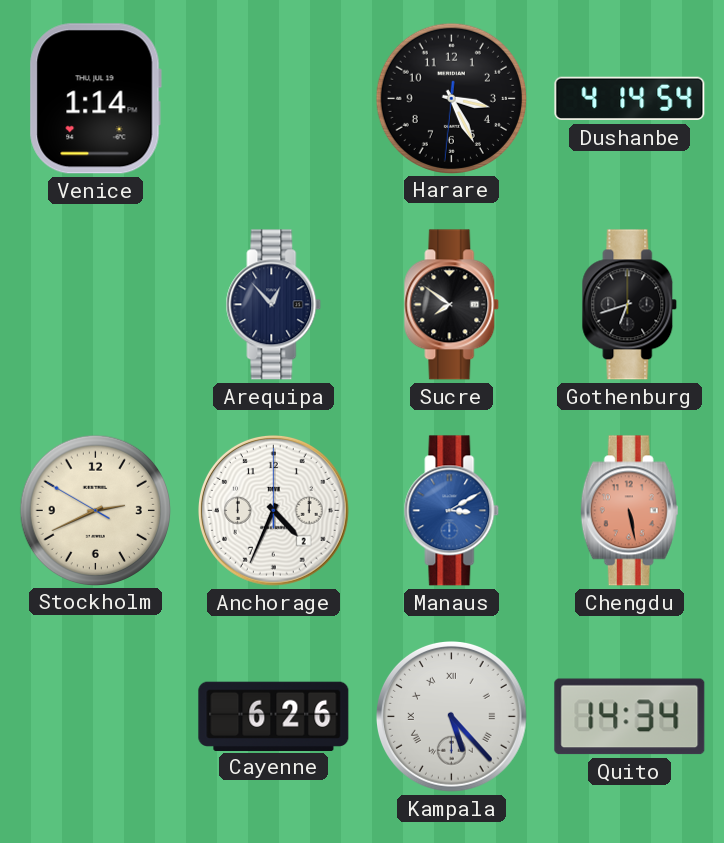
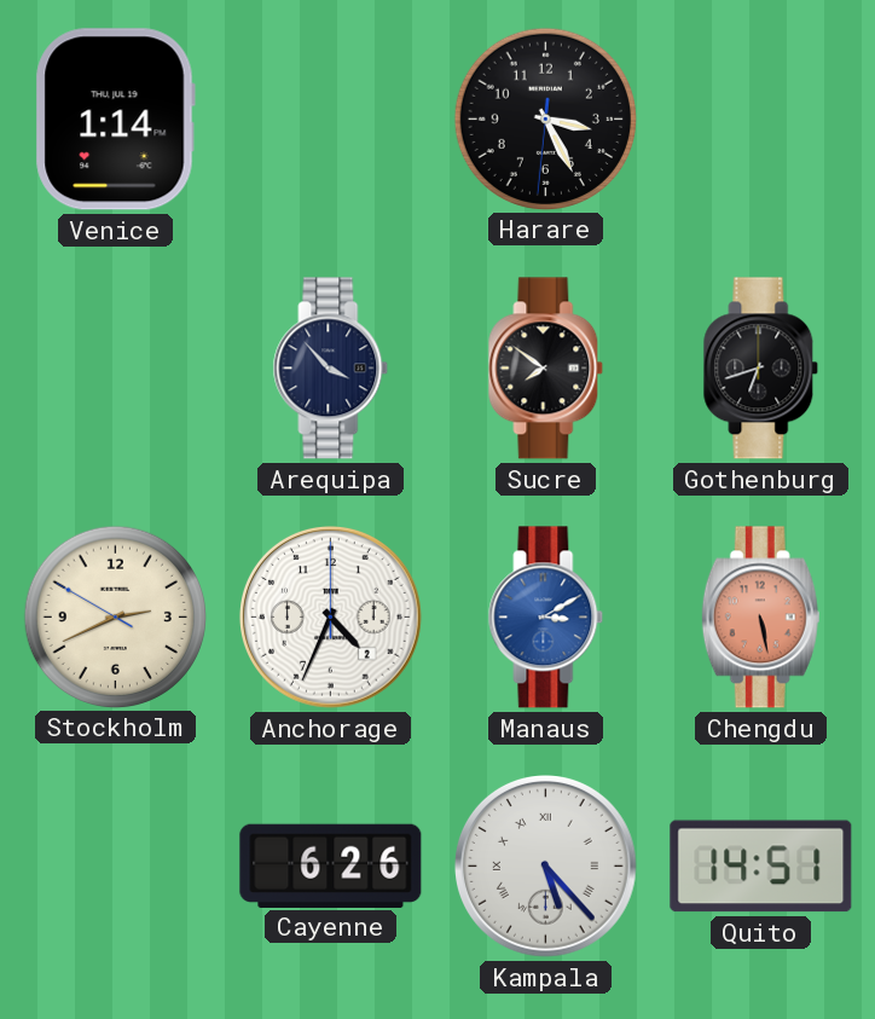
Dushanbe: 4:14 -> none (630, 99)
Arequipa: 12:53 -> 3:53 (331, 369)
Quito: 14:34 -> 14:51 (761, 867)
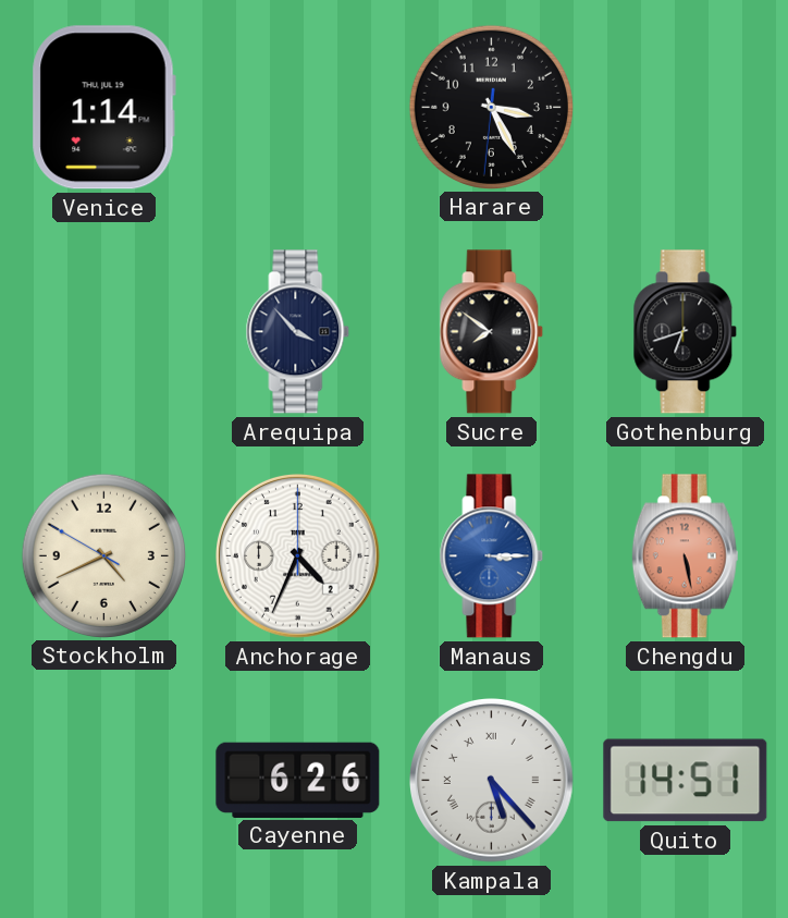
Stockholm: 2:40 -> 4:40 (103, 555)
Manaus: 3:10 -> 3:15 (492, 556)
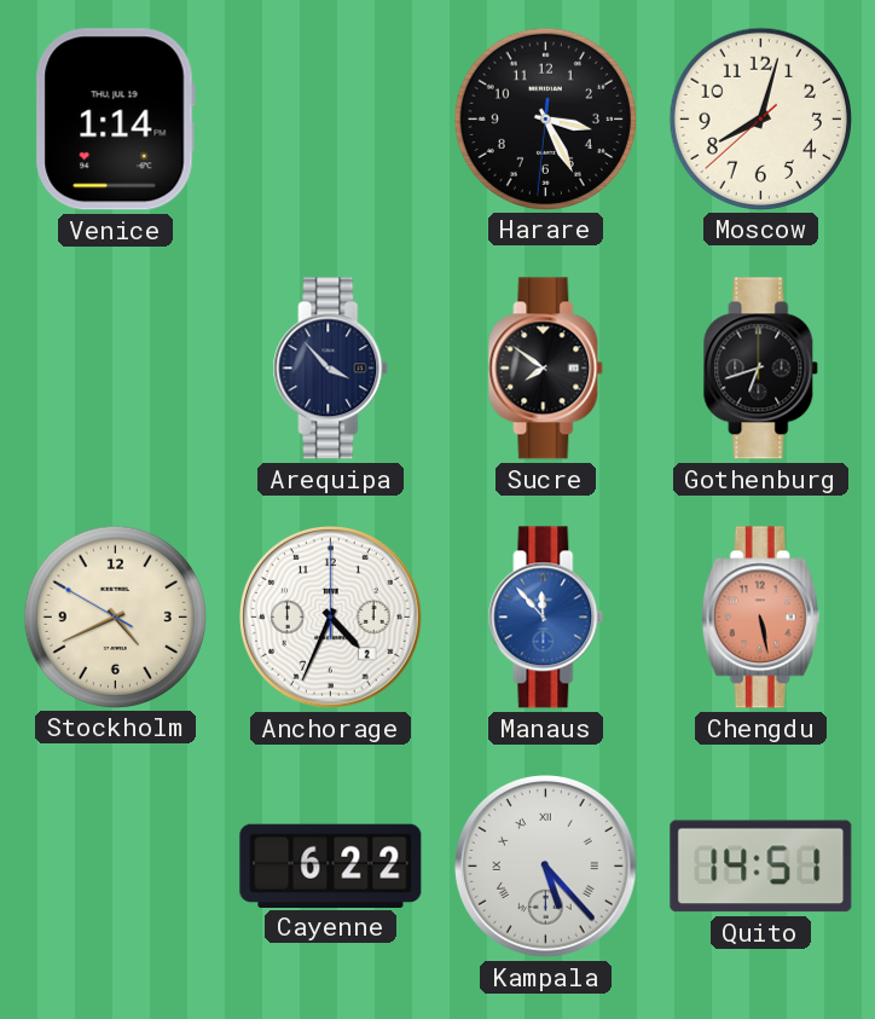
Moscow: none -> 8:02 (760, 118)
Manaus: 3:15 -> 11:53 (546, 618)
Cayenne: 6:26 -> 6:22 (331, 865)
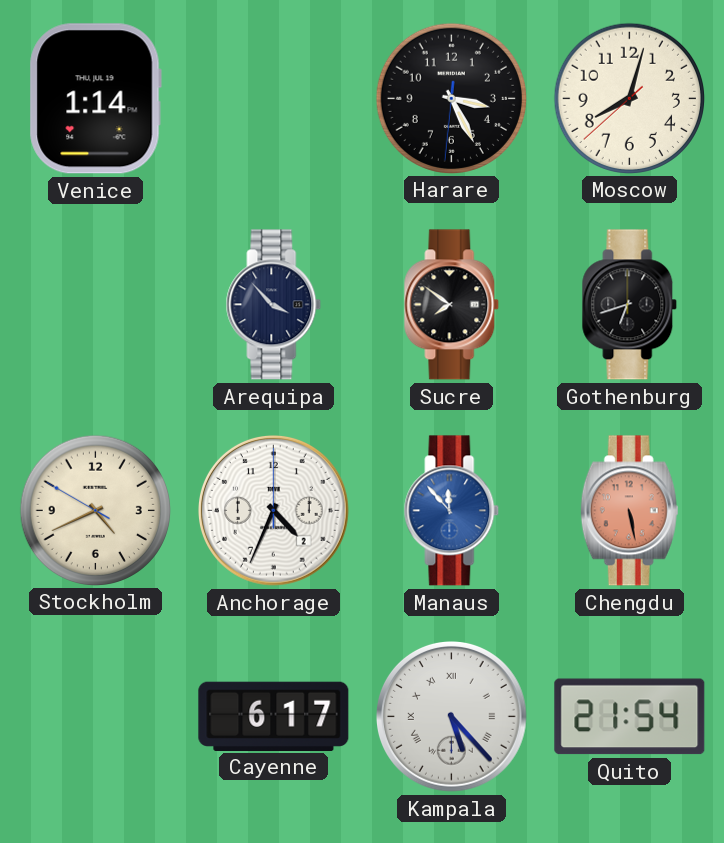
Cayenne: 6:22 -> 6:17 (274, 716)
Quito: 14:51 -> 21:54 (630, 717)
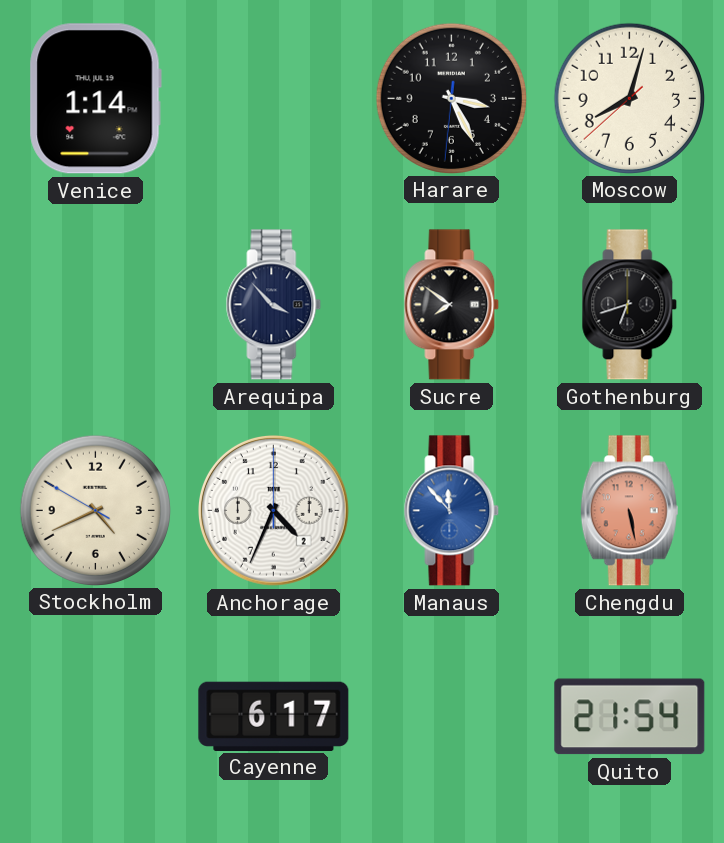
Kampala: 5:23 -> none (452, 717)
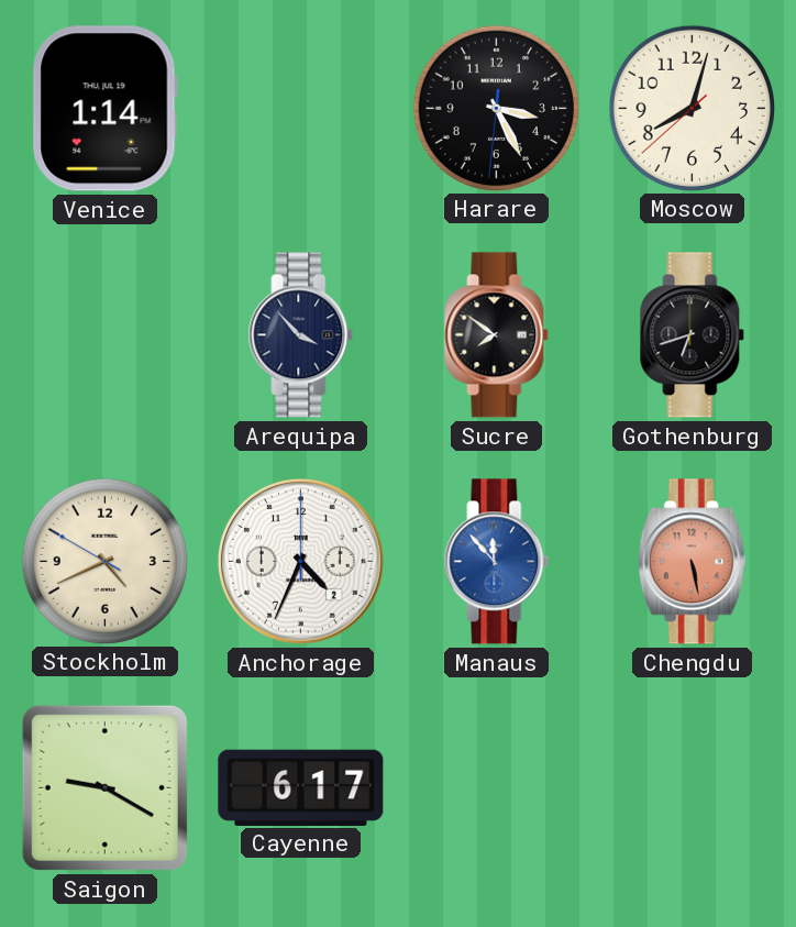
Saigon: none -> 9:20 (104, 787)
Quito: 21:54 -> none (630, 717)
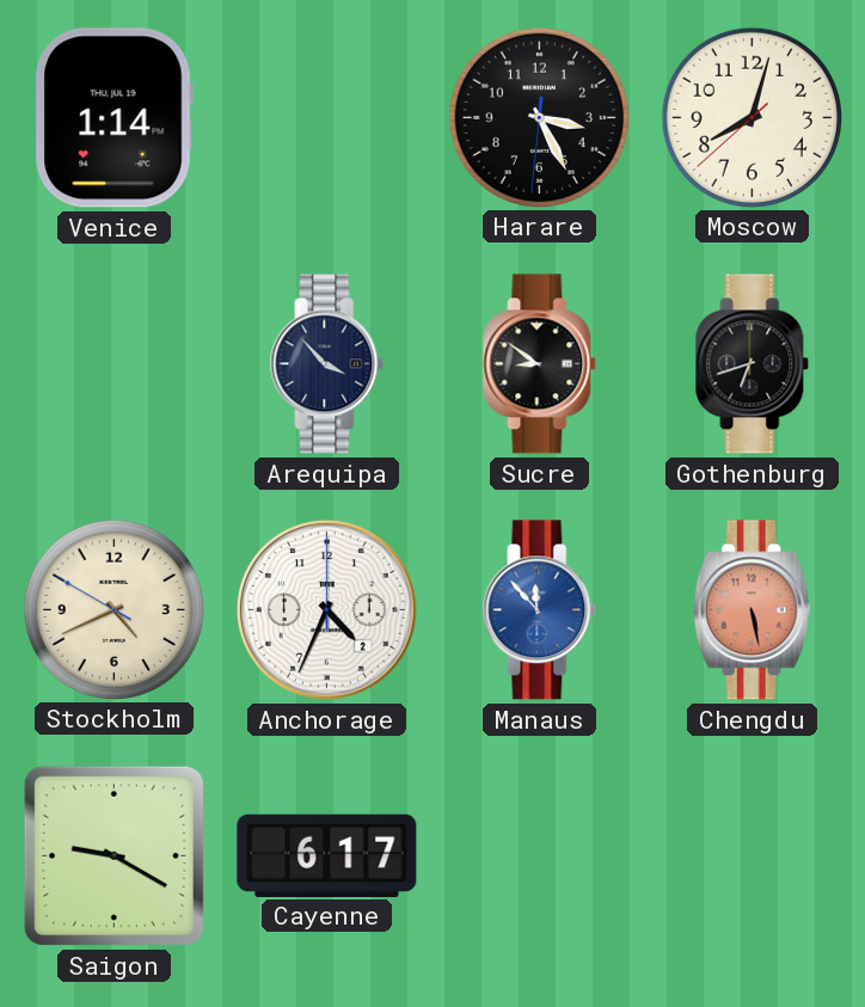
Sucre: 7:51 -> 8:51 (540, 364)
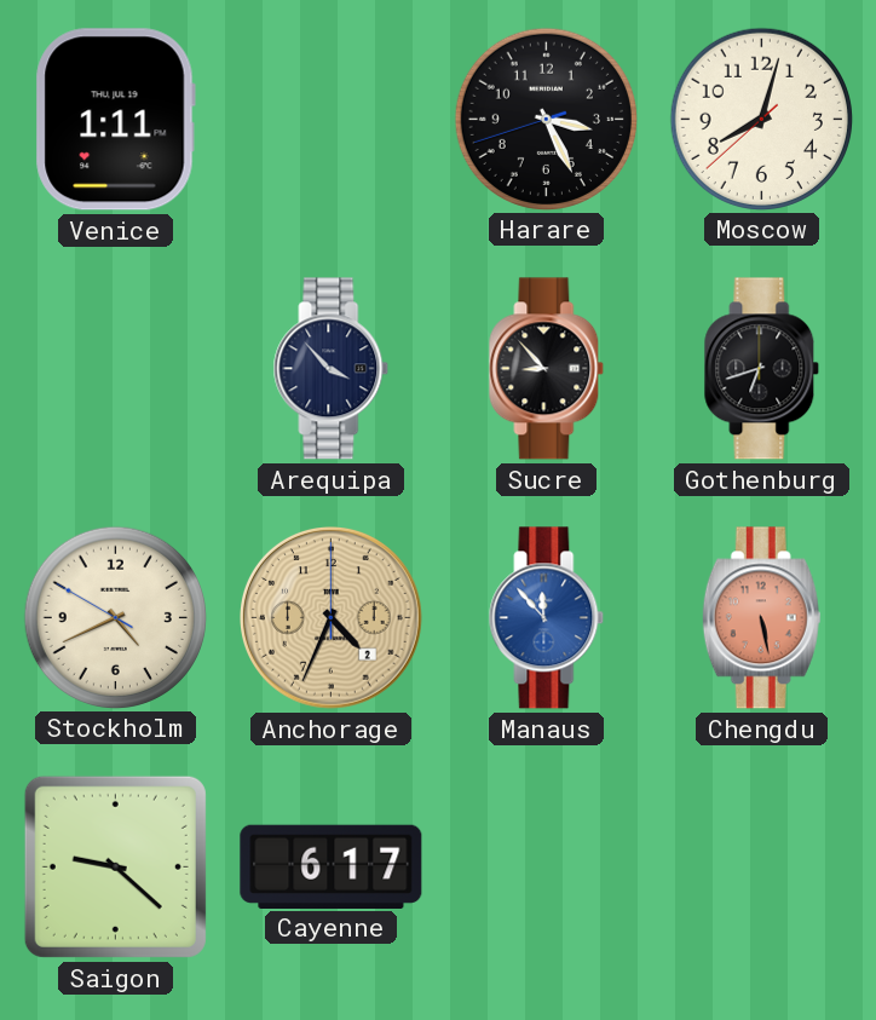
Venice: 1:14 -> 1:11 (115, 120)
Harare: 3:25:31 -> 3:25:42 (546, 119)
Sucre: 8:51 -> 8:53 (547, 369)
Anchorage dial: white -> champagne (332, 618)
Saigon: 9:20 -> 9:22 (115, 866)
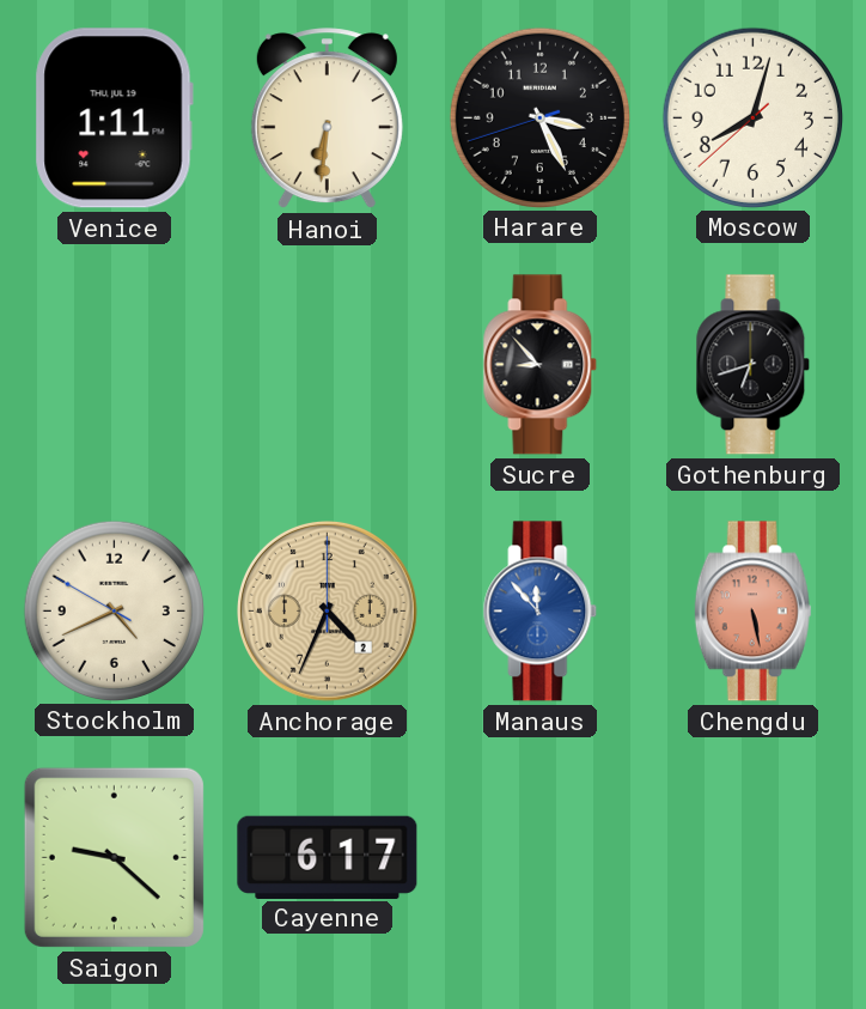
Hanoi: none -> 6:31 (327, 118)
Arequipa: 3:53 -> none (332, 369)
